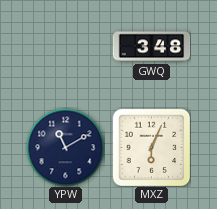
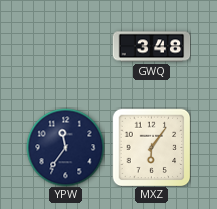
YPW: 11:10 -> 11:36 (65, 147)
MXZ: 6:04 -> 6:06 (151, 147)
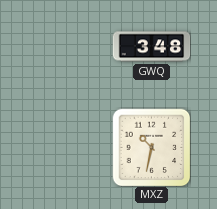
YPW: 11:36 -> none (65, 147)
MXZ: 6:06 -> 10:32 (151, 147)
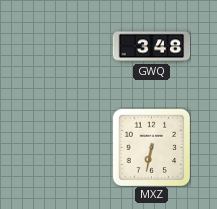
MXZ: 10:32 -> 6:32 (151, 147)
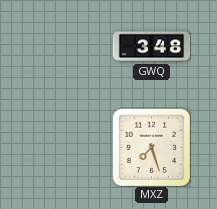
MXZ: 6:32 -> 7:27 (151, 147)
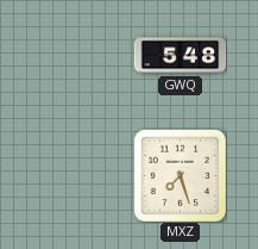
GWQ: 3:48 -> 5:48 (180, 56)
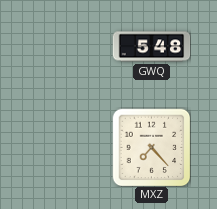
MXZ: 7:27 -> 7:23 (151, 147)
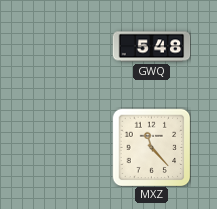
MXZ: 7:23 -> 11:23 (151, 147)
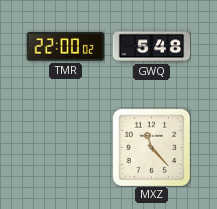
TMR: none -> 22:00 (65, 47)
